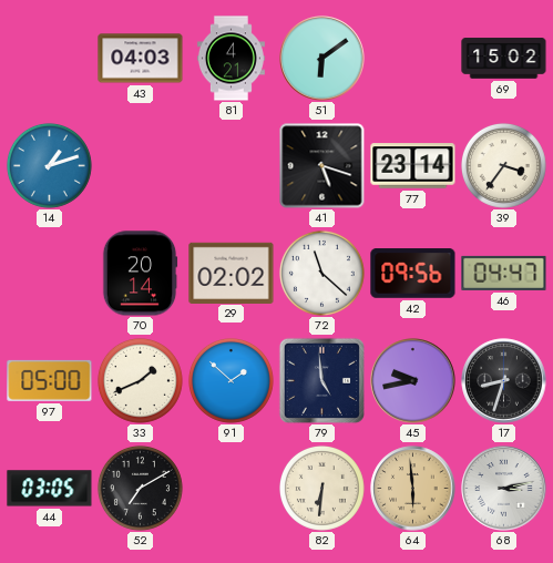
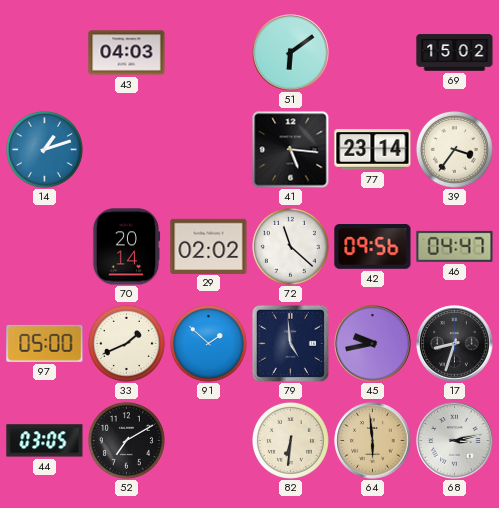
81: 4:21 -> none (231, 59)
41: 5:18 -> 5:16 (291, 150)
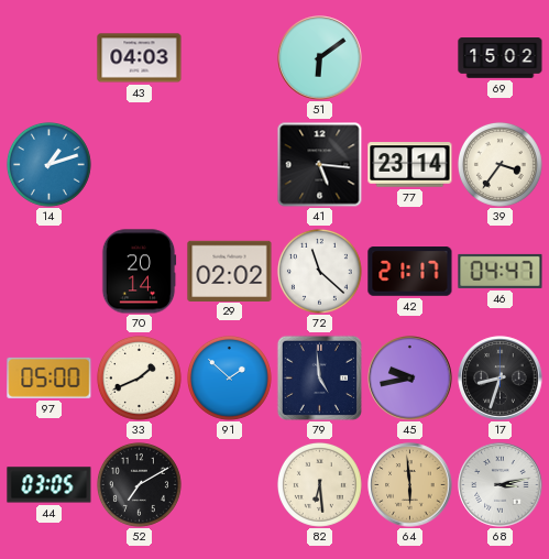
42: 09:56 -> 21:17 (410, 272)
82: 6:31 -> 6:29 (319, 484)
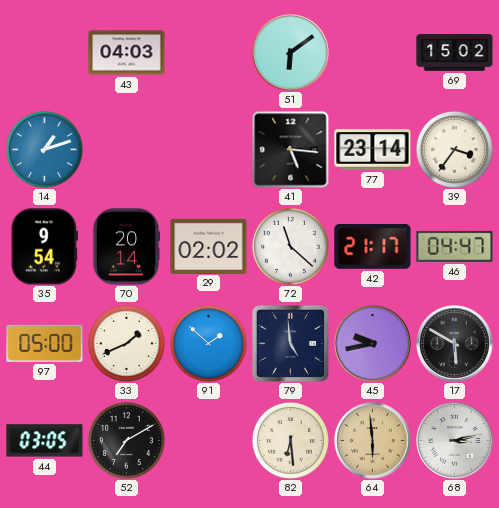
35: none -> 9:54 (44, 247)
17: 8:33 -> 5:50 (455, 344)
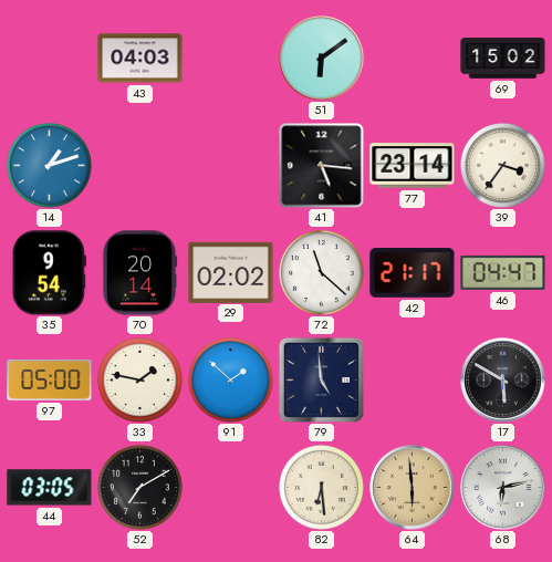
33: 1:41 -> 1:47 (139, 379)
45: 9:43 -> none (373, 344)
68: 3:13 -> 6:13 (503, 488)
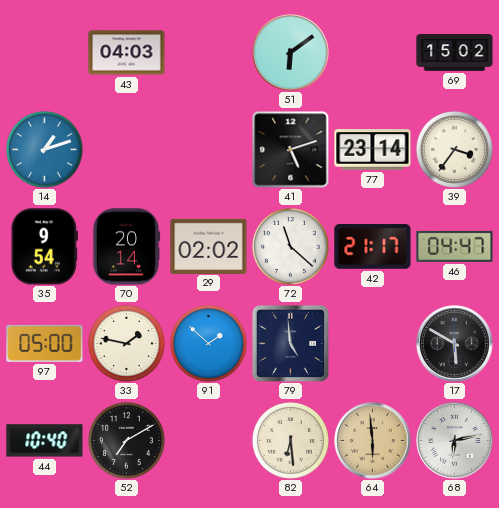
41: 5:16 -> 5:12 (291, 150)
44: 03:05 -> 10:40 (45, 441)
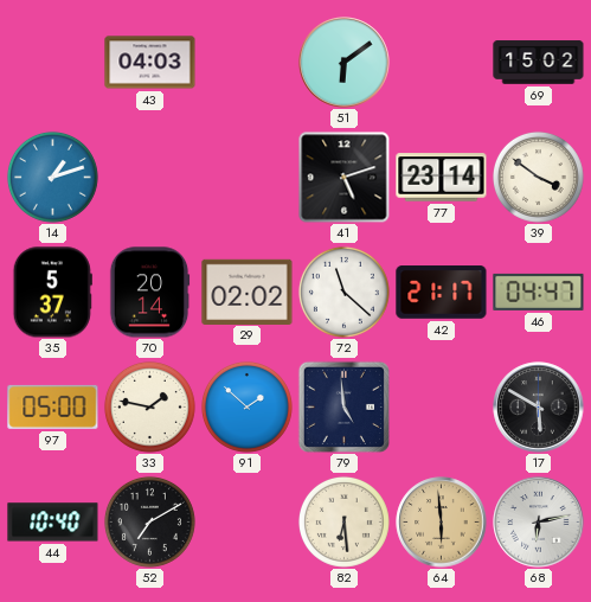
39: 3:36 -> 3:51 (538, 177)
35: 9:54 -> 5:37 (52, 293)
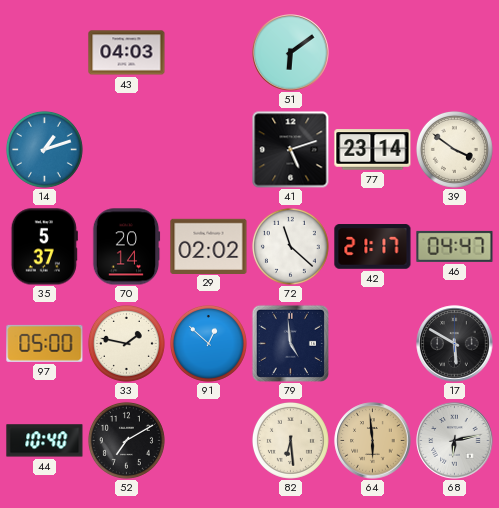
69: 15:02 -> none (539, 63)
91: 1:52 -> 12:52 (208, 343)
